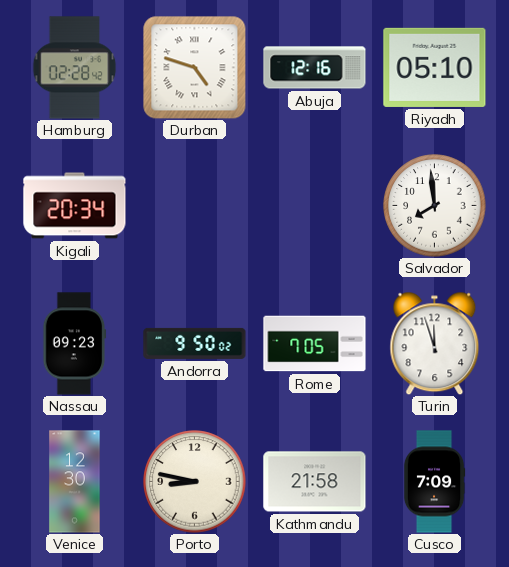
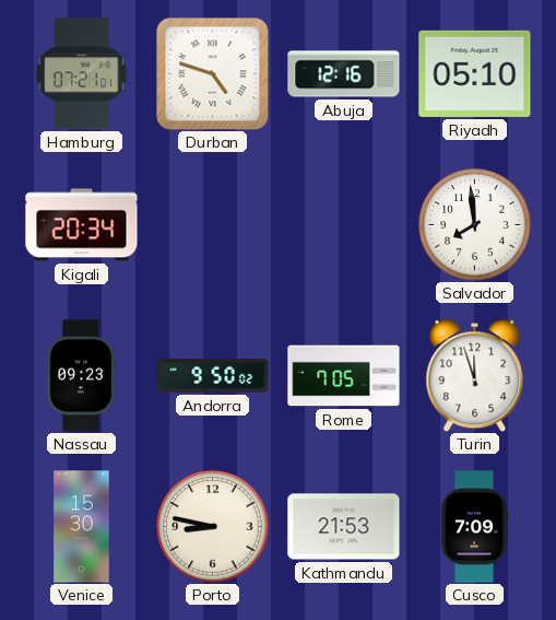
Hamburg: 02:28 -> 07:21 (82, 74)
Venice: 12:30 -> 15:30 (82, 527)
Kathmandu: 21:58 -> 21:53 (344, 527)
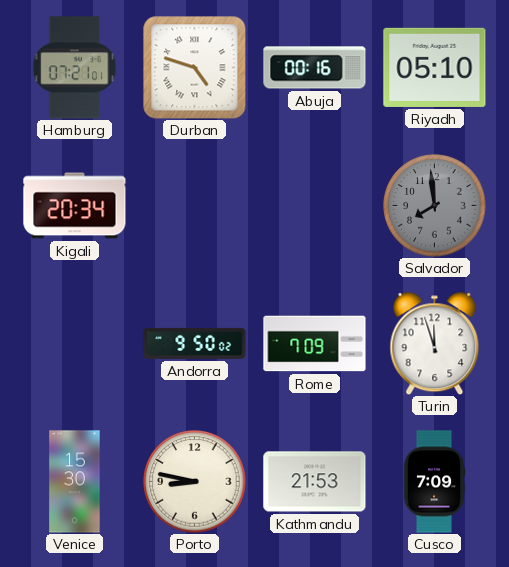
Abuja: 12:16 -> 00:16 (315, 68)
Salvador dial: white -> grey (435, 206)
Nassau: 09:23 -> none (81, 376)
Rome: 7:05 -> 7:09 (315, 344)
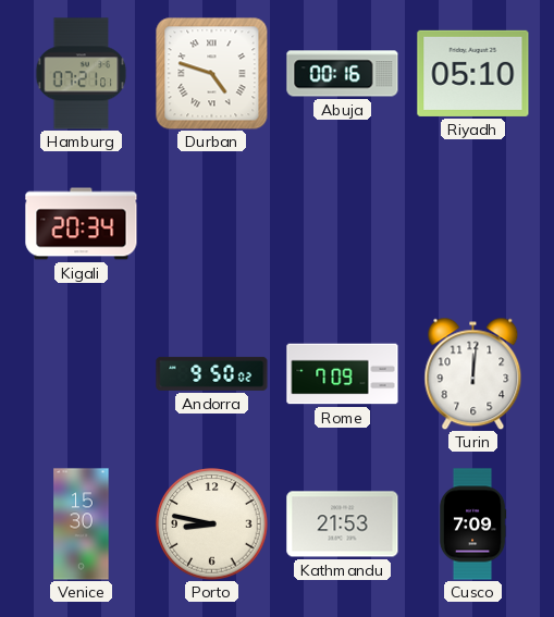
Salvador: 7:59 -> none (435, 206)
Turin: 11:57 -> 12:01 (473, 373)
